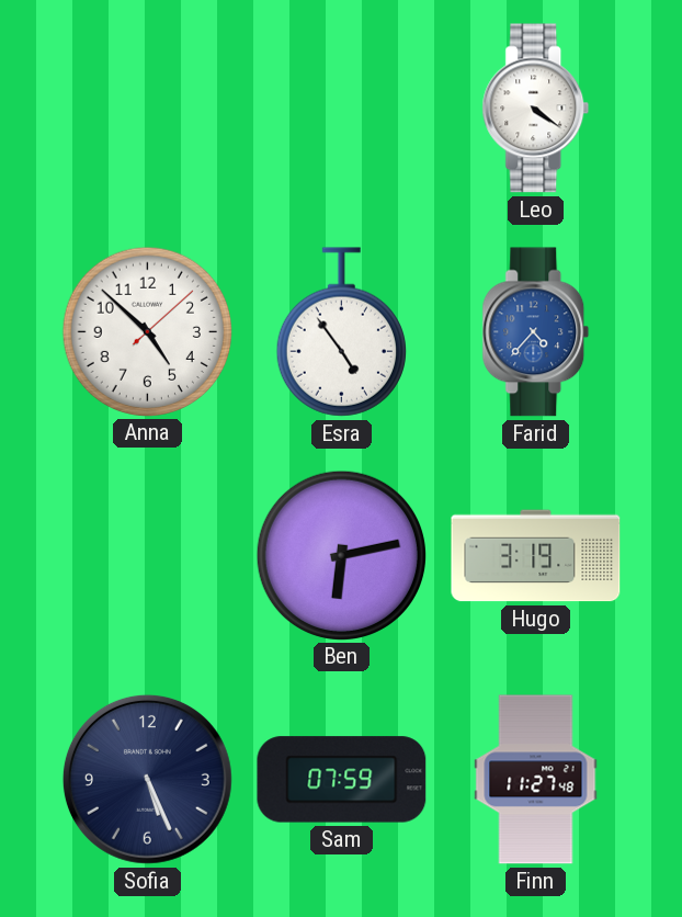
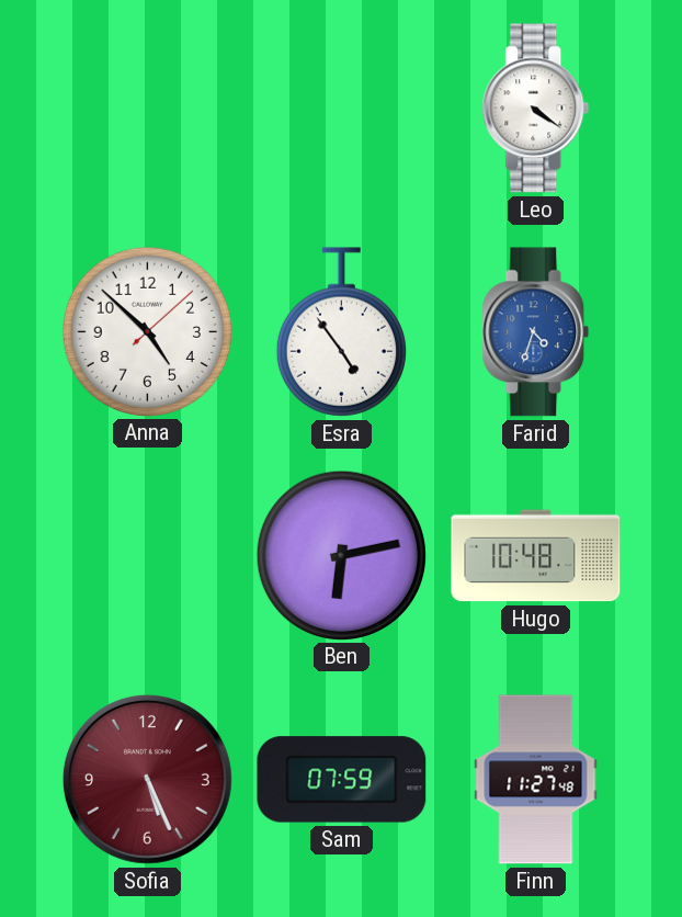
Farid: 4:37 -> 4:33 (536, 332)
Hugo: 3:19 -> 10:48 (536, 556)
Sofia dial: navy -> burgundy (147, 779)
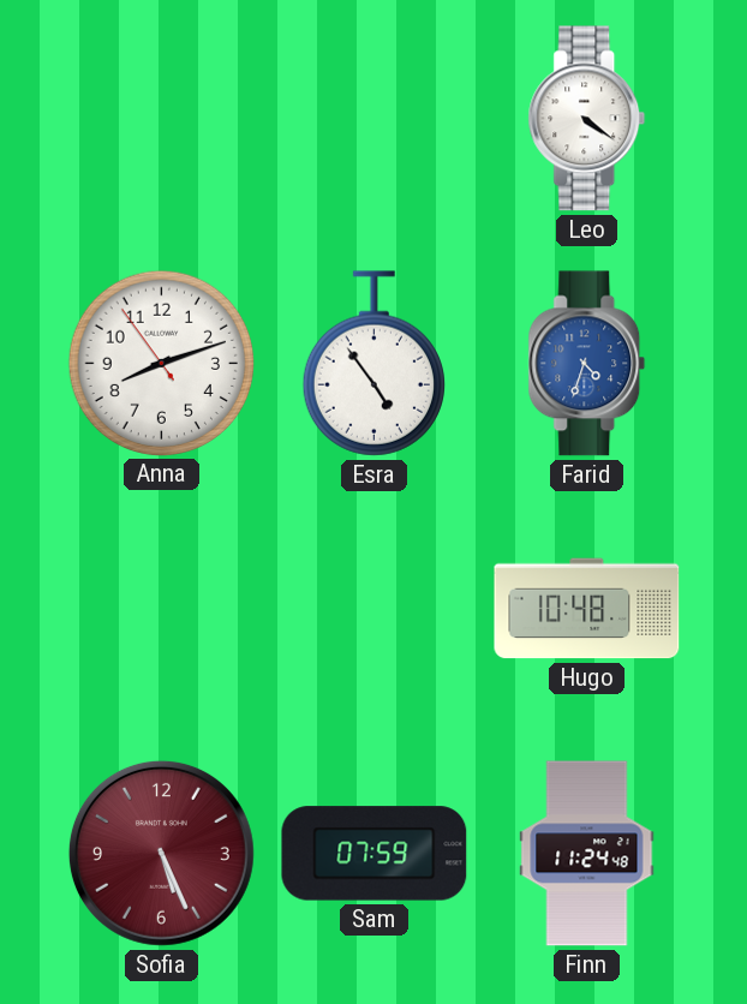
Anna: 4:52 -> 8:11 (161, 363)
Ben: 6:13 -> none (341, 555)
Finn: 11:27 -> 11:24 (587, 854)
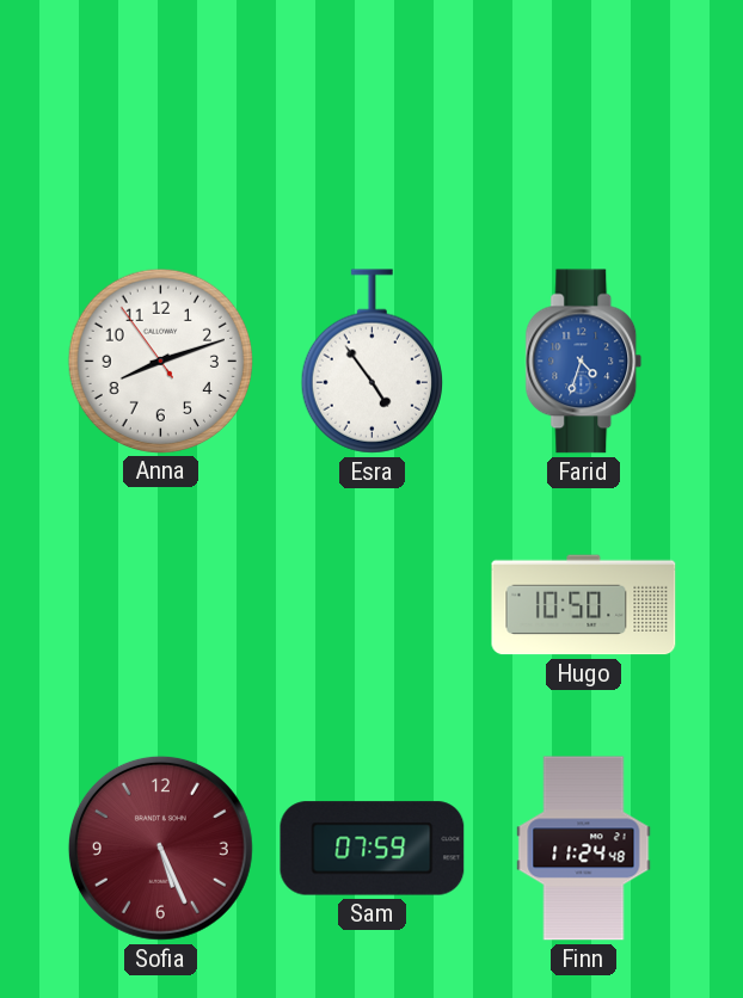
Leo: 4:21 -> none (587, 119)
Hugo: 10:48 -> 10:50 (584, 605)
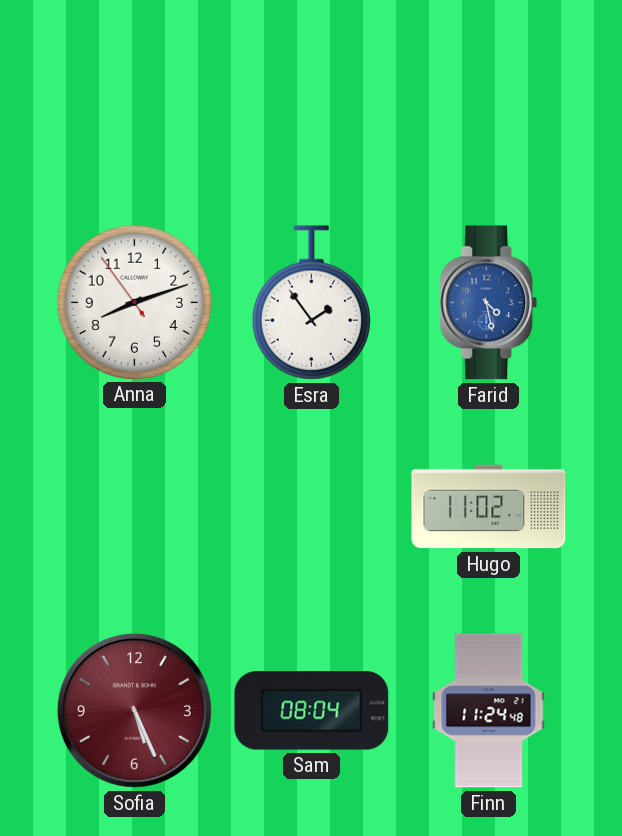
Esra: 4:54 -> 1:54 (311, 303)
Farid: 4:33 -> 4:28 (489, 303)
Hugo: 10:50 -> 11:02 (489, 507)
Sam: 07:59 -> 08:04 (312, 711)
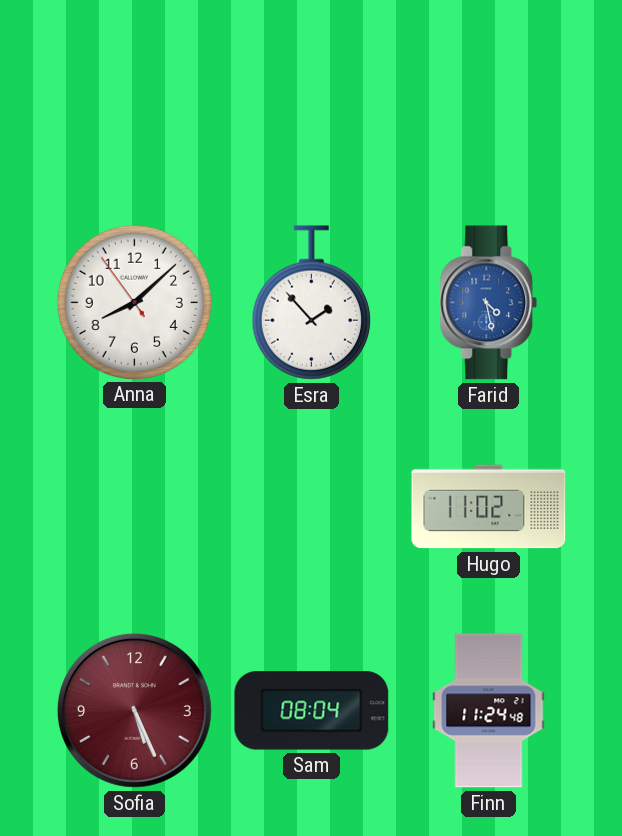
Anna: 8:11 -> 8:07 (134, 302)
Esra: 1:54 -> 1:53 (311, 303)
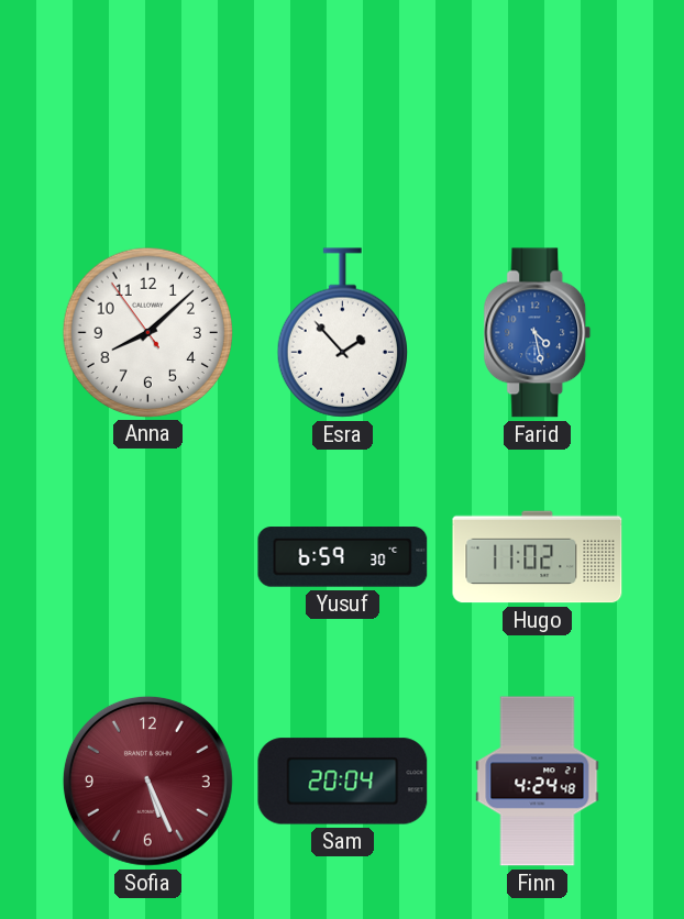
Yusuf: none -> 6:59 (343, 557)
Sam: 08:04 -> 20:04 (343, 782)
Finn: 11:24 -> 4:24 (538, 782)
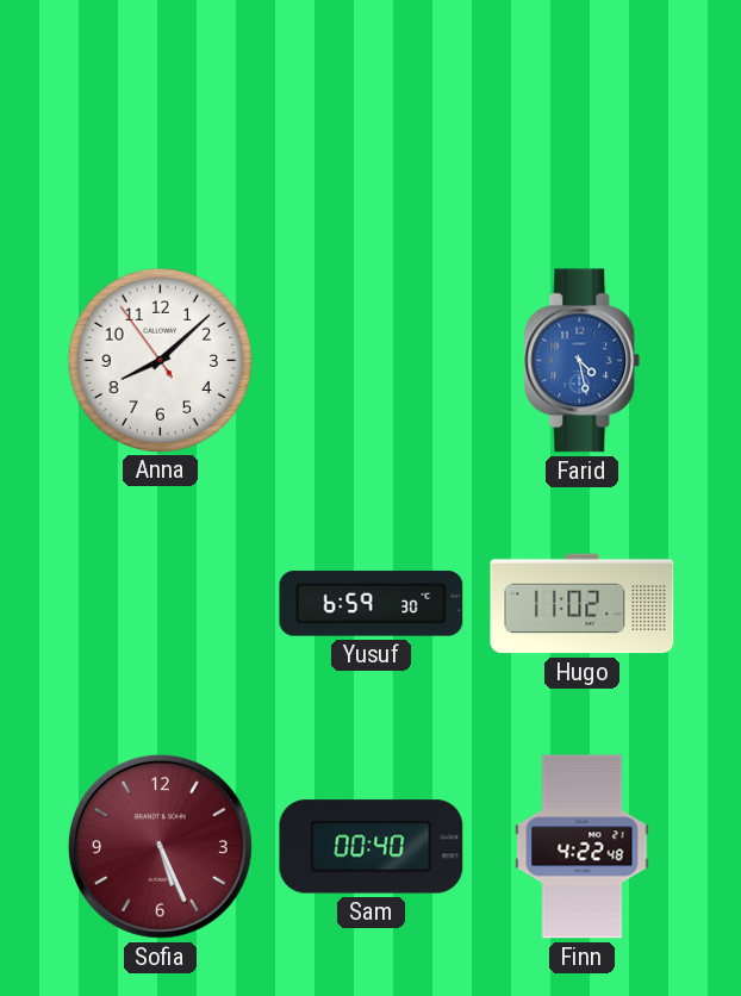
Esra: 1:53 -> none (342, 333)
Sam: 20:04 -> 00:40 (372, 847)
Finn: 4:24 -> 4:22 (583, 847)
